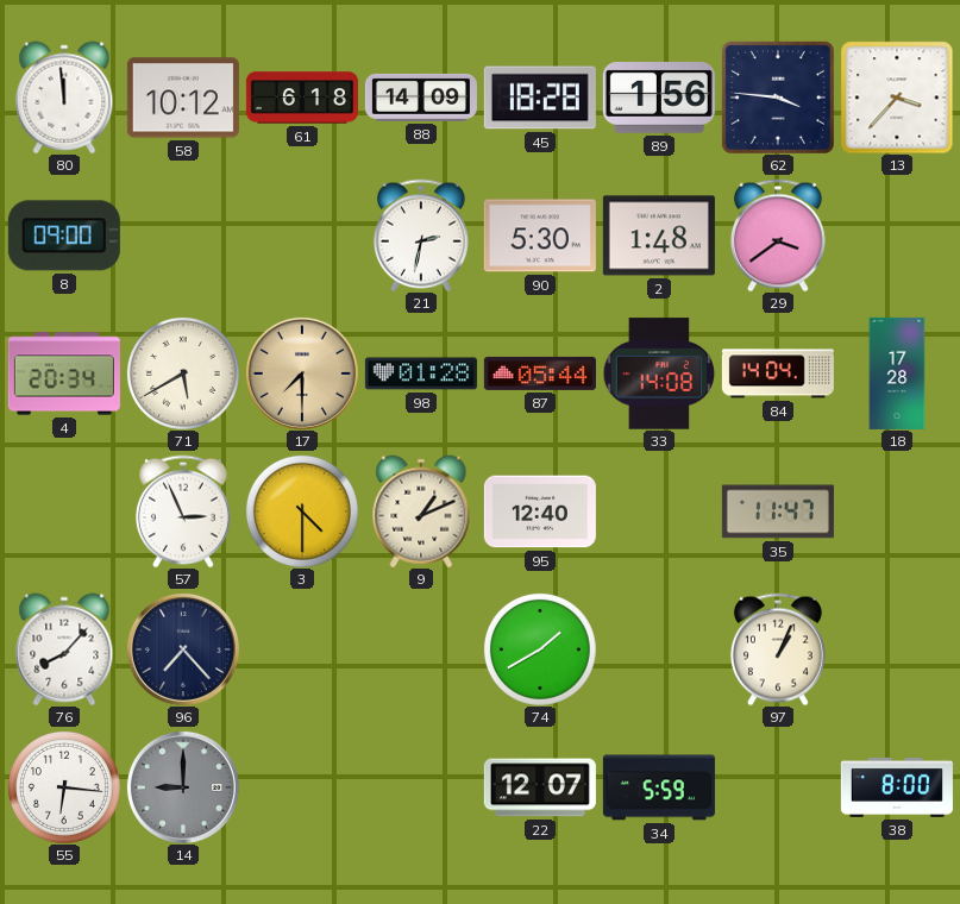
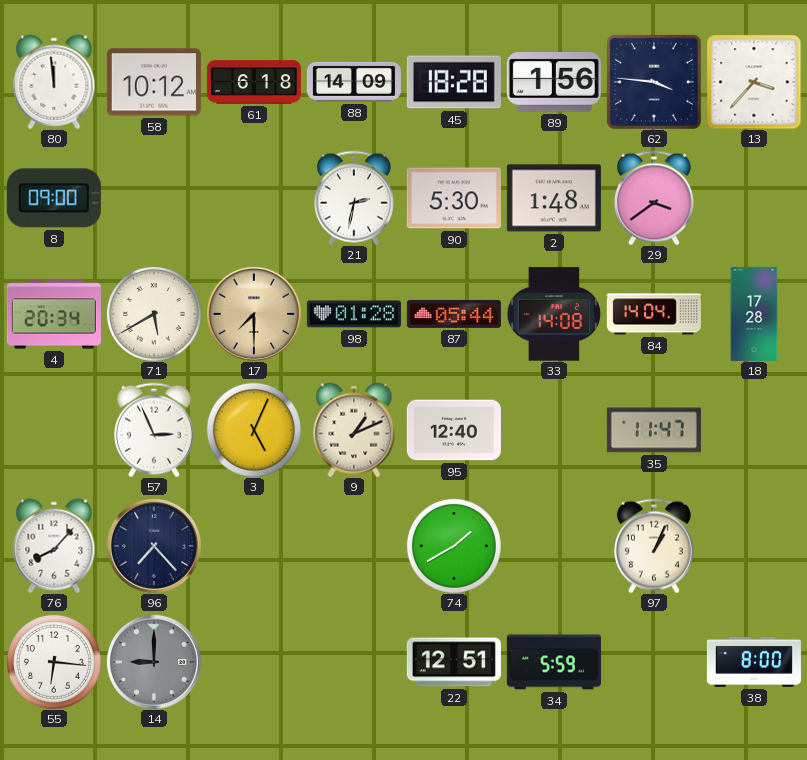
3: 4:30 -> 5:04 (254, 430)
22: 12:07 -> 12:51 (454, 662)
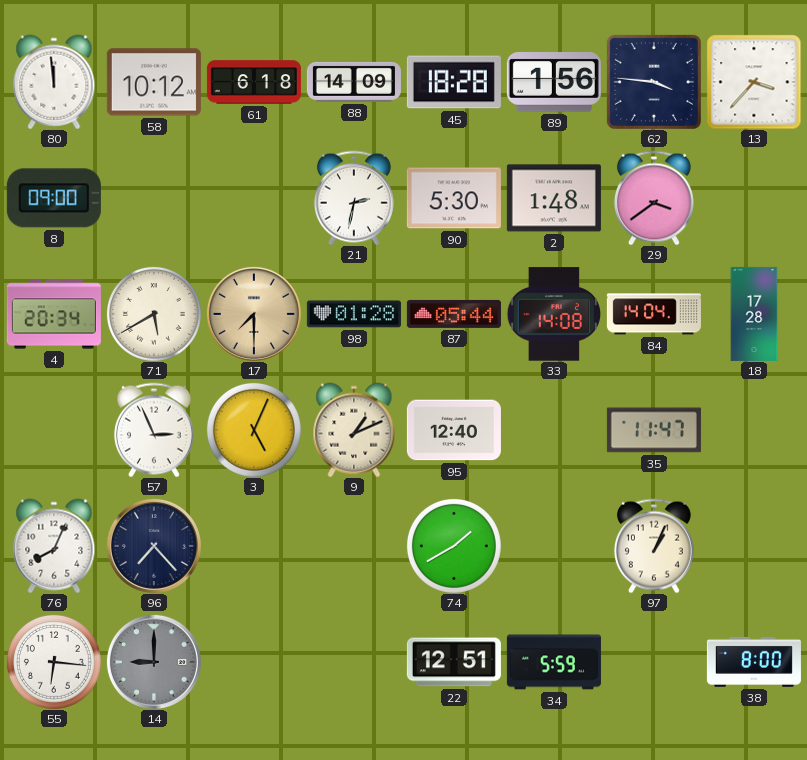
76: 8:07 -> 8:04 (54, 546)
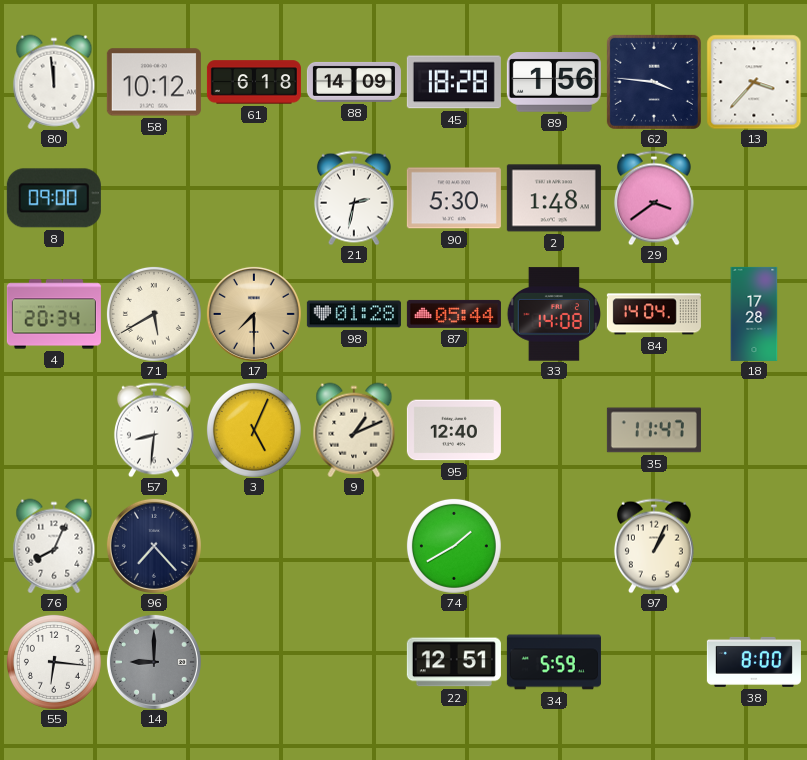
57: 2:56 -> 8:31 (154, 430)
